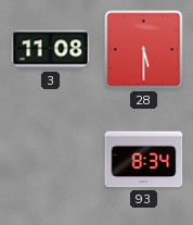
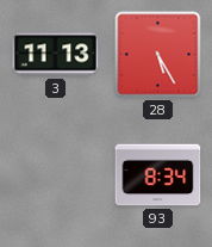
3: 11:08 -> 11:13 (56, 55)
28: 5:30 -> 5:25 (158, 55)
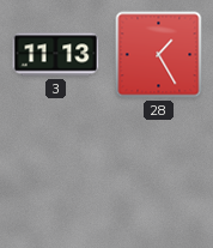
28: 5:25 -> 1:25 (159, 55)
93: 8:34 -> none (158, 175)
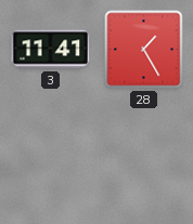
3: 11:13 -> 11:41 (51, 50)
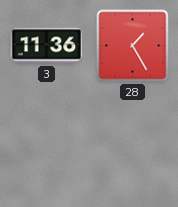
3: 11:41 -> 11:36 (47, 46)
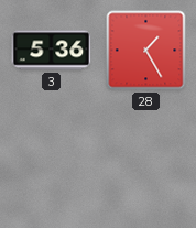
3: 11:36 -> 5:36 (52, 51)
